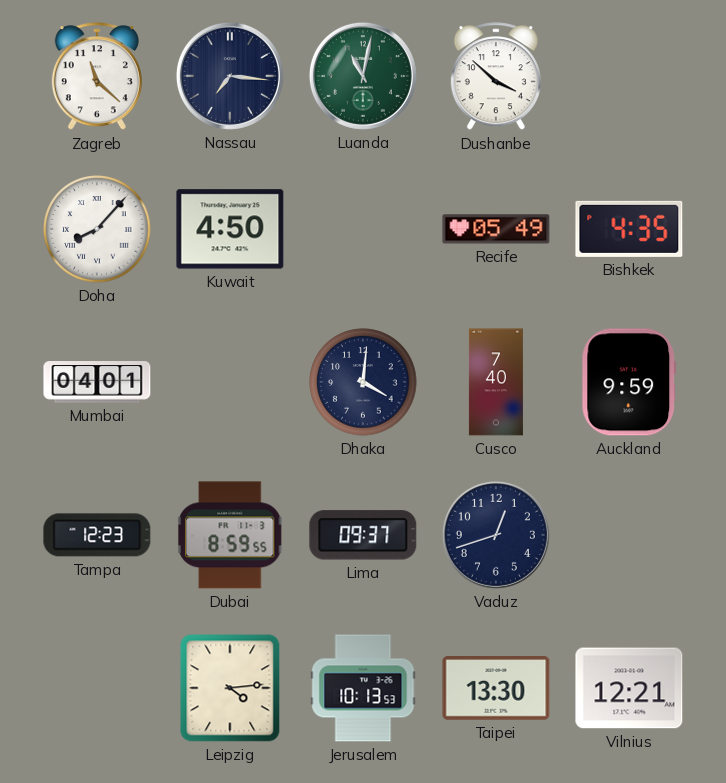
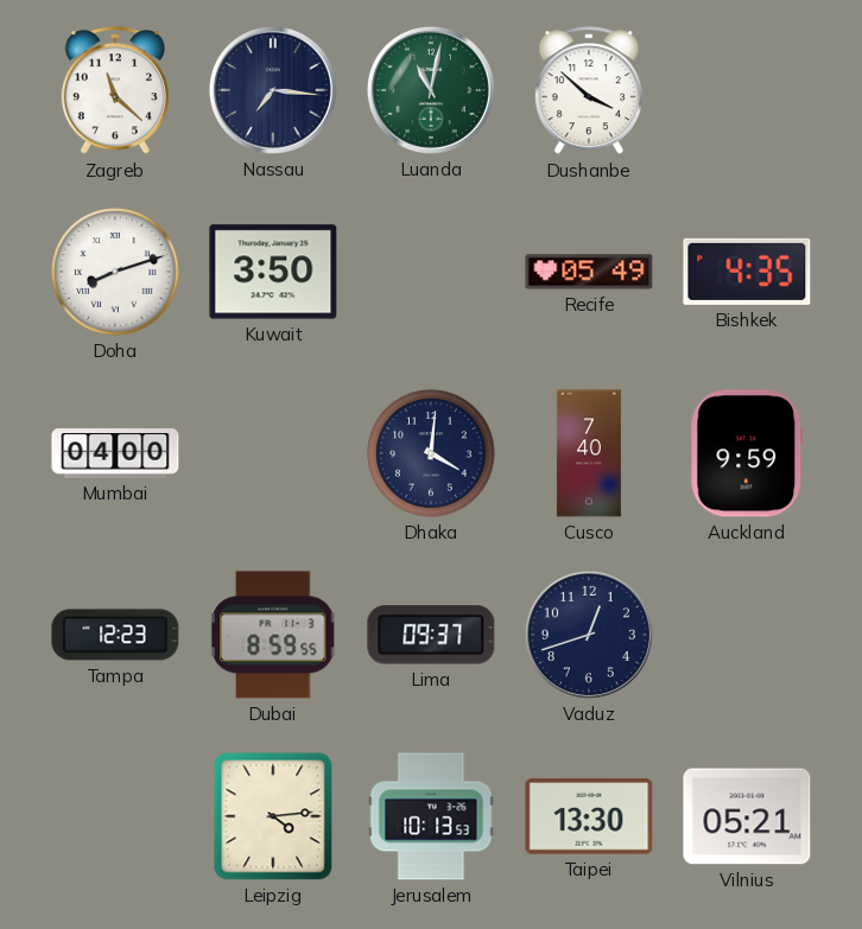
Doha: 8:07 -> 8:12 (115, 272)
Kuwait: 4:50 -> 3:50 (273, 272)
Mumbai: 04:01 -> 04:00 (115, 453)
Vilnius: 12:21 -> 05:21 (747, 816)
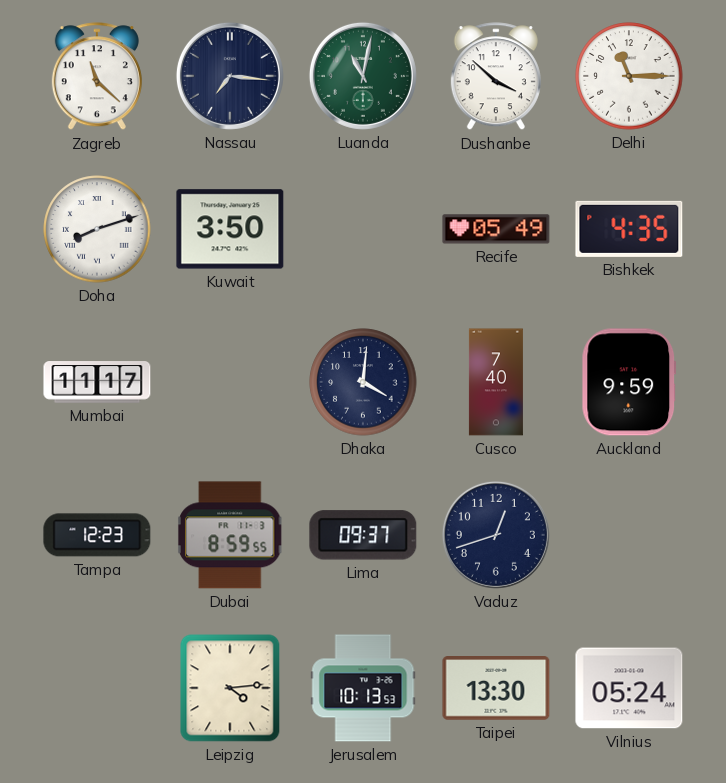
Delhi: none -> 11:15 (629, 76)
Mumbai: 04:00 -> 11:17 (97, 382)
Vilnius: 05:21 -> 05:24 (629, 688)
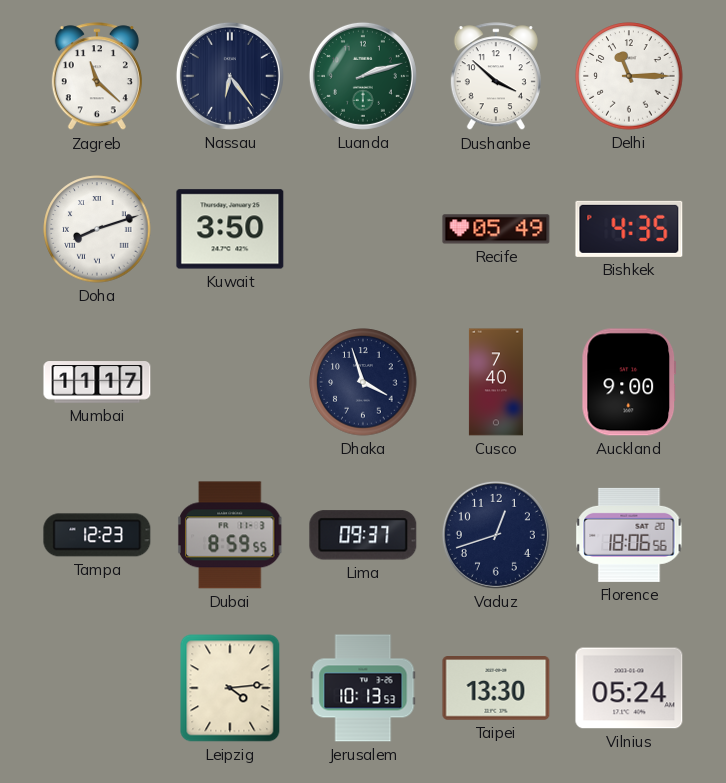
Nassau: 7:16 -> 6:24 (230, 76)
Luanda: 11:02 -> 2:12 (363, 76)
Dhaka: 4:01 -> 3:57 (363, 382)
Auckland: 9:59 -> 9:00 (629, 382)
Florence: none -> 18:06 (629, 535)
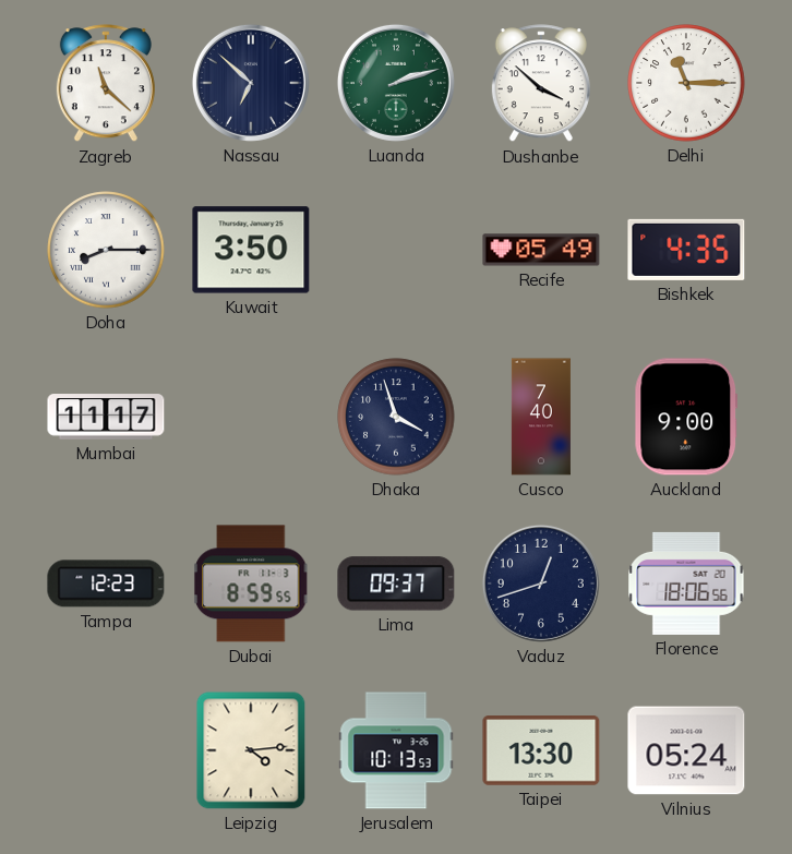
Nassau: 6:24 -> 6:52 (251, 83)
Doha: 8:12 -> 8:15 (106, 250)
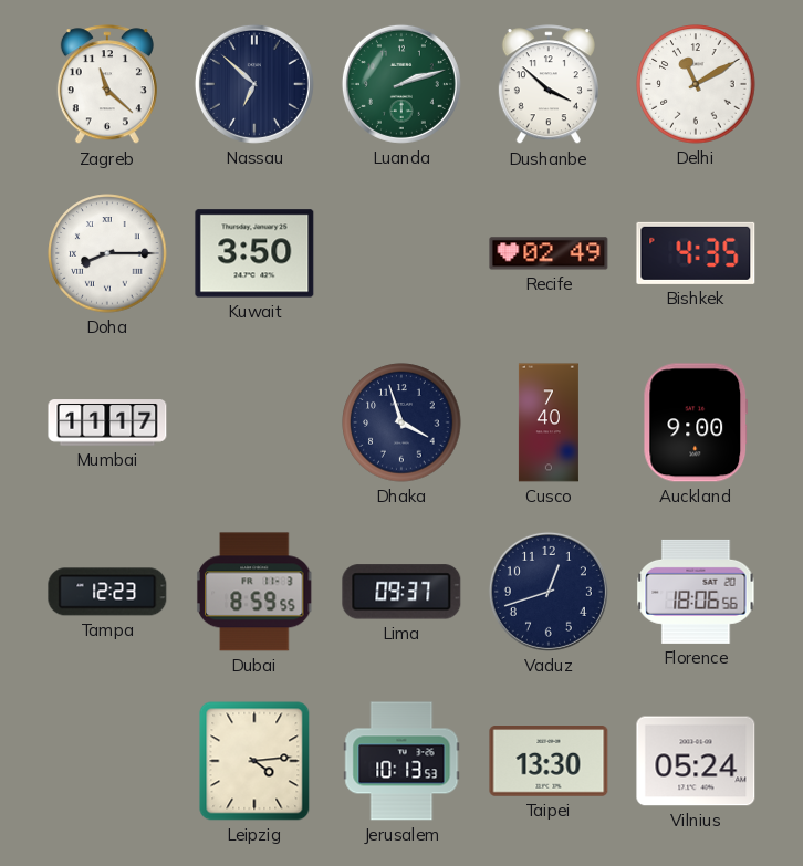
Delhi: 11:15 -> 11:10 (696, 84)
Recife: 05:49 -> 02:49 (549, 253)
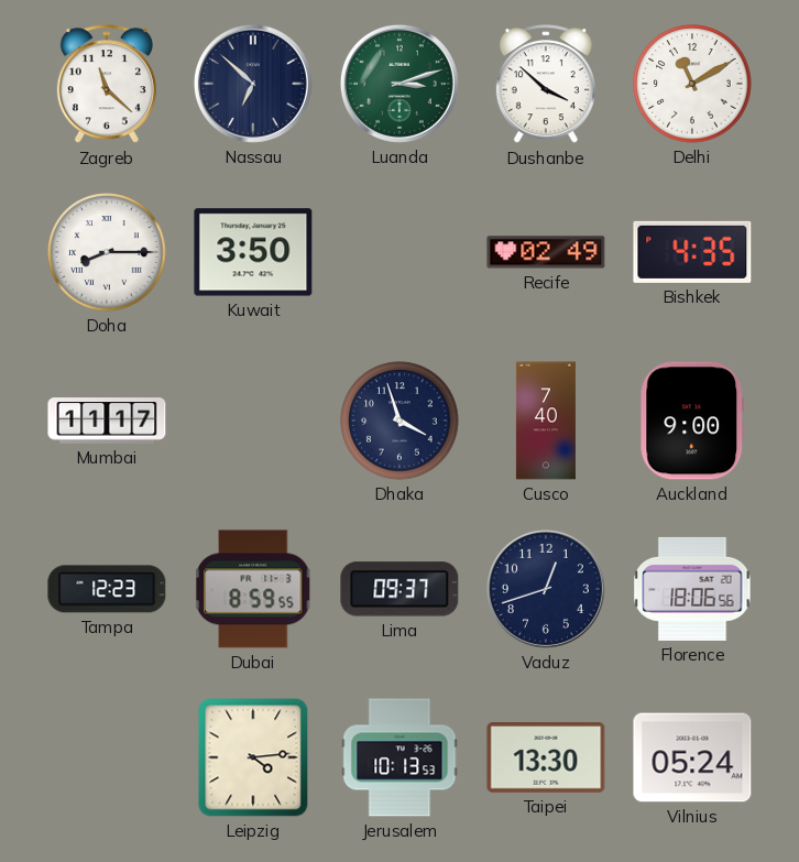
Luanda: 2:12 -> 3:12 (399, 84)
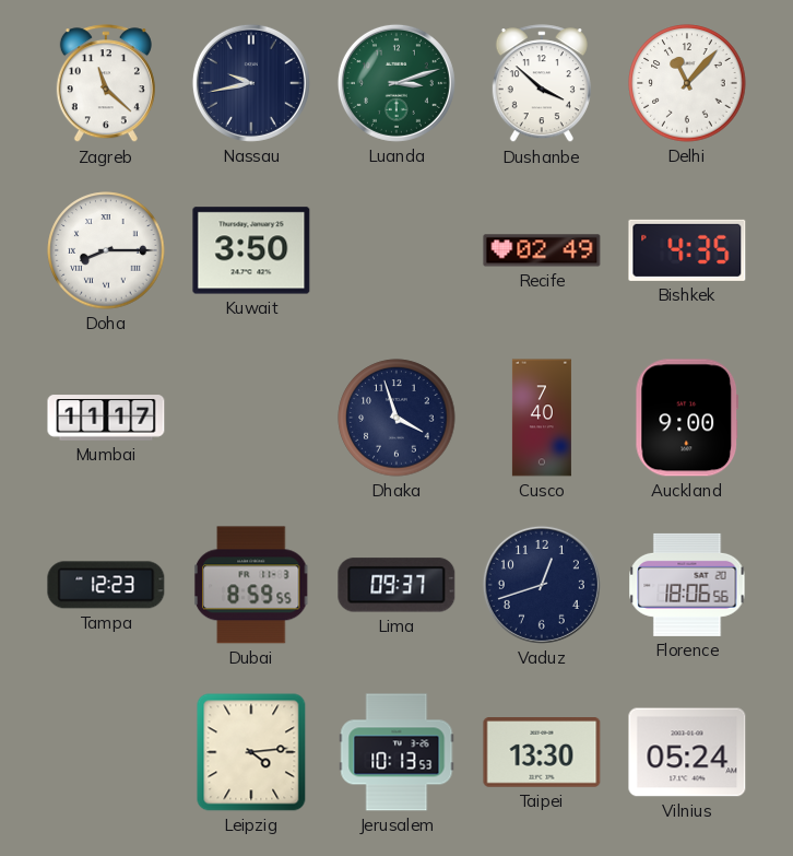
Nassau: 6:52 -> 9:43 (251, 83)
Delhi: 11:10 -> 11:07 (687, 83)
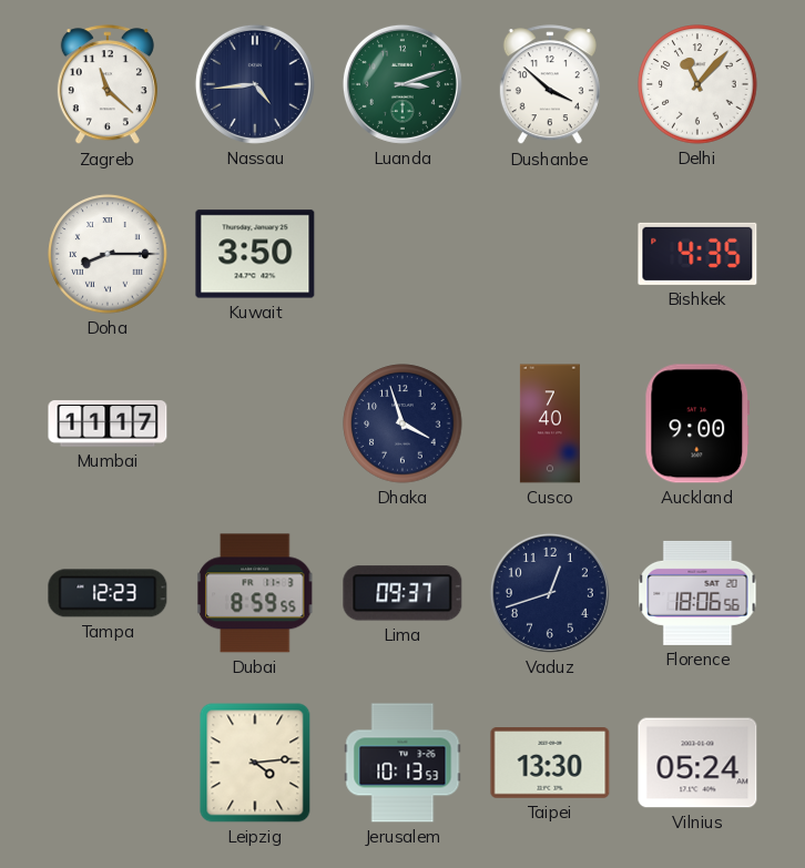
Nassau: 9:43 -> 4:44 (255, 84)
Recife: 02:49 -> none (542, 250)
